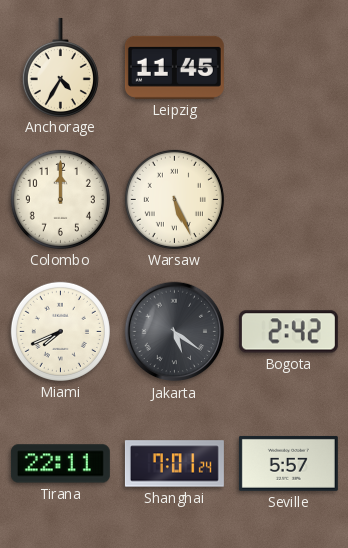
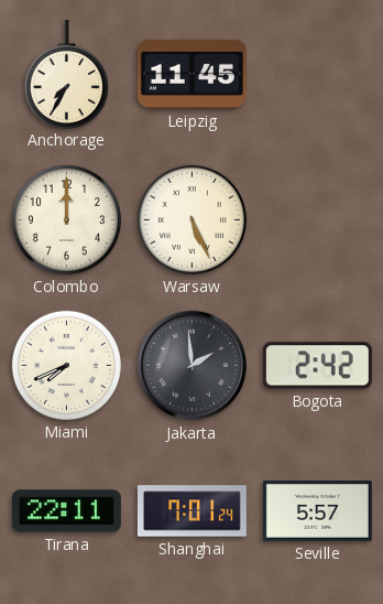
Anchorage: 4:35 -> 7:35 (66, 74)
Jakarta: 5:21 -> 1:59 (193, 366)
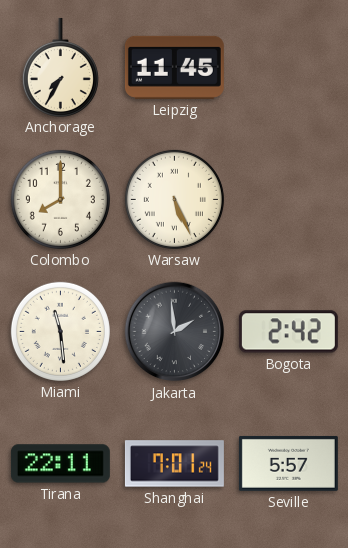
Colombo: 12:00 -> 8:00 (60, 199)
Miami: 7:41 -> 11:29 (60, 331)
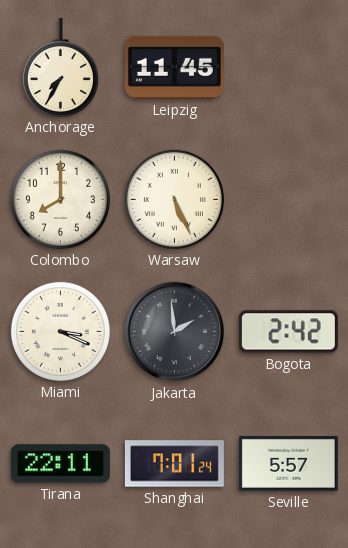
Miami: 11:29 -> 3:19 (60, 331)
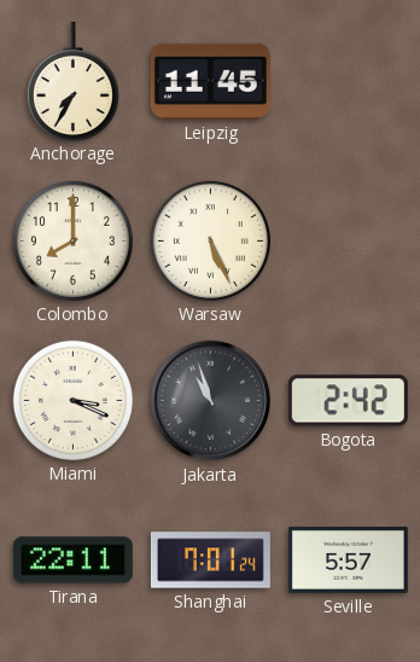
Jakarta: 1:59 -> 10:57 (211, 401)
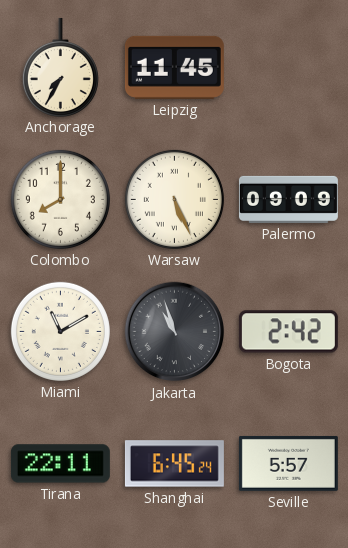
Palermo: none -> 09:09 (288, 199)
Miami: 3:19 -> 11:10 (60, 331)
Shanghai: 7:01 -> 6:45 (174, 464)
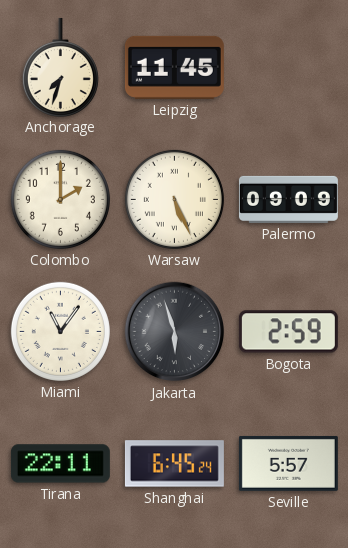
Anchorage: 7:35 -> 7:33 (60, 67)
Colombo: 8:00 -> 2:00 (60, 199)
Miami: 11:10 -> 11:06 (60, 331)
Jakarta: 10:57 -> 5:57 (175, 332)
Bogota: 2:42 -> 2:59 (288, 332)
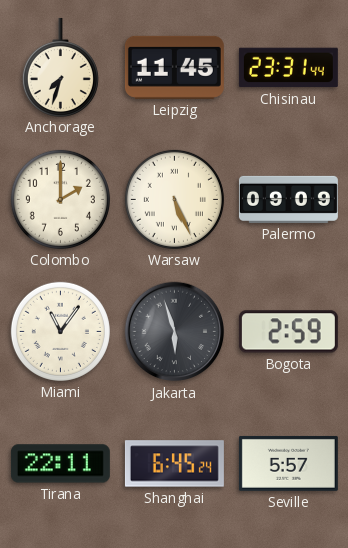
Chisinau: none -> 23:31 (288, 68)
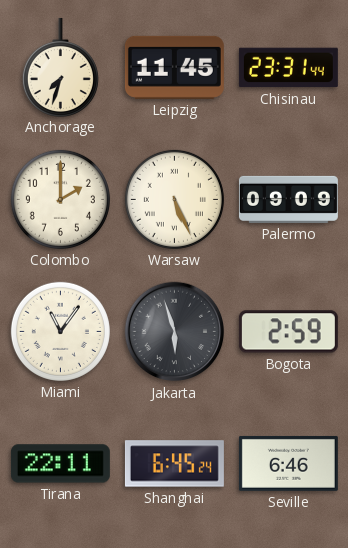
Seville: 5:57 -> 6:46 (288, 463)
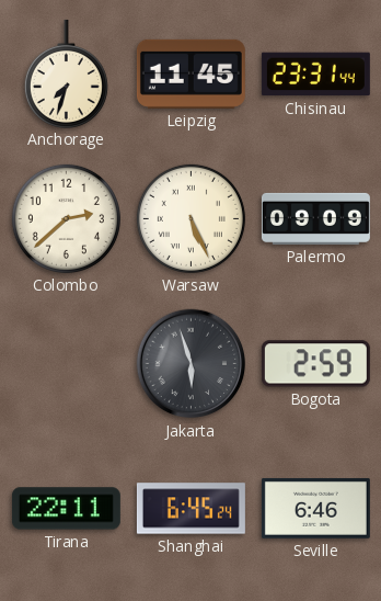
Colombo: 2:00 -> 2:38 (66, 218)
Miami: 11:06 -> none (60, 331)
